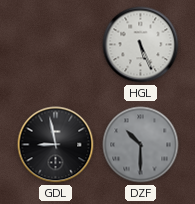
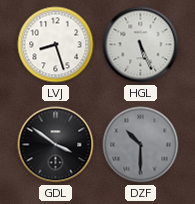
LVJ: none -> 8:27 (56, 45)
GDL: 8:58 -> 3:51 (56, 145)
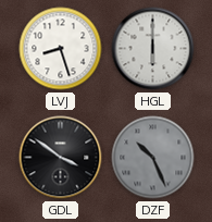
HGL: 5:26 -> 6:00 (153, 49)
DZF: 10:30 -> 10:26 (153, 158)
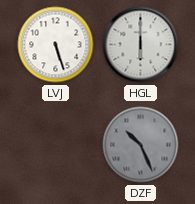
LVJ: 8:27 -> 5:27 (56, 45)
GDL: 3:51 -> none (61, 158)
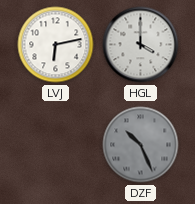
LVJ: 5:27 -> 6:13 (56, 45)
HGL: 6:00 -> 4:00 (141, 45)
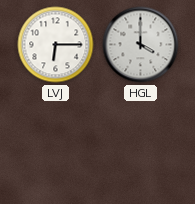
LVJ: 6:13 -> 6:15 (56, 45)
DZF: 10:26 -> none (141, 145)
